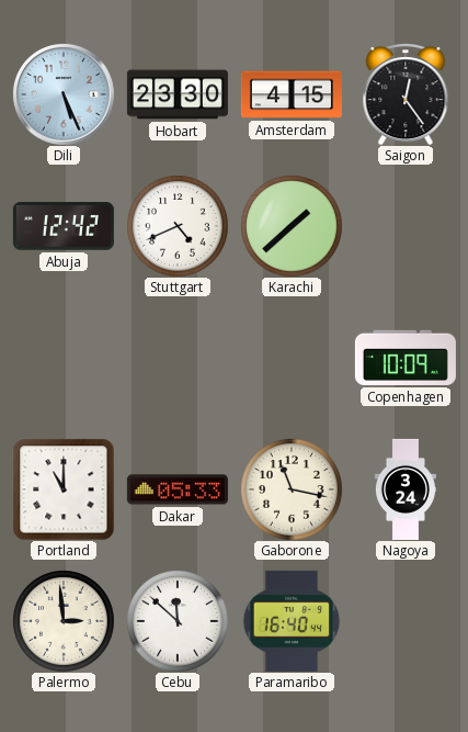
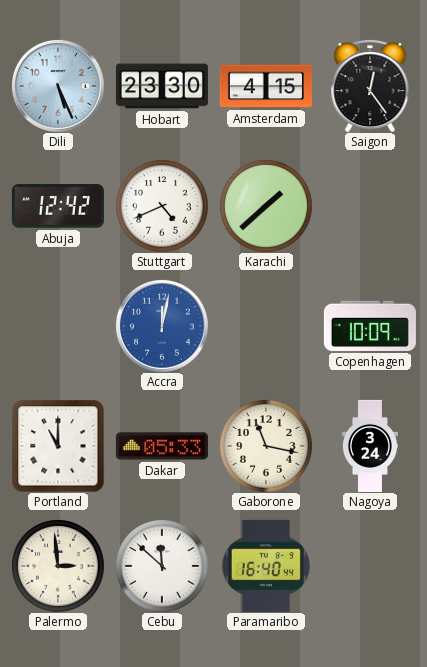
Accra: none -> 12:02 (162, 326)
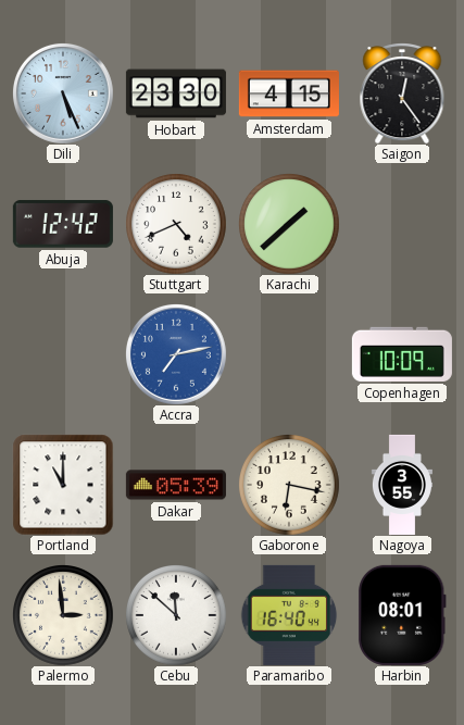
Accra: 12:02 -> 7:13 (176, 354)
Dakar: 05:33 -> 05:39 (176, 485)
Gaborone: 11:17 -> 6:17 (289, 485)
Nagoya: 3:24 -> 3:55 (402, 485)
Harbin: none -> 08:01 (402, 615)
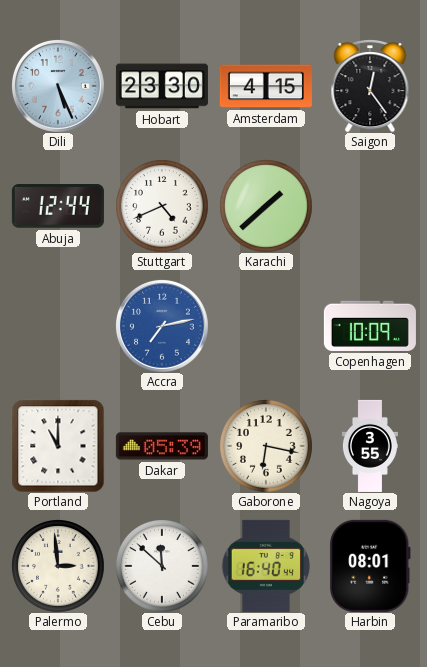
Abuja: 12:42 -> 12:44 (58, 206)
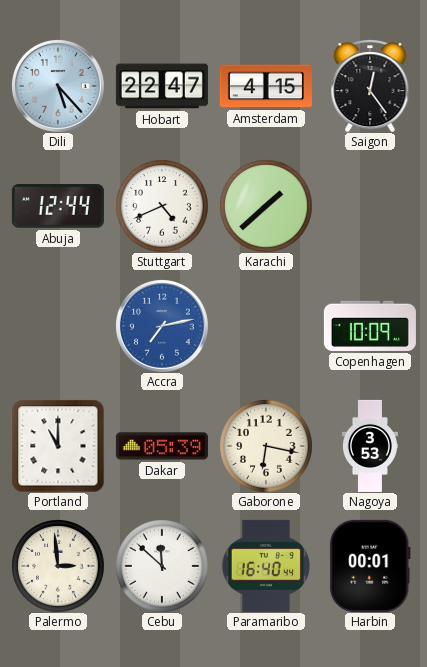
Dili: 5:26 -> 5:23 (58, 86)
Hobart: 23:30 -> 22:47 (162, 86)
Nagoya: 3:55 -> 3:53 (370, 446)
Harbin: 08:01 -> 00:01 (370, 566)
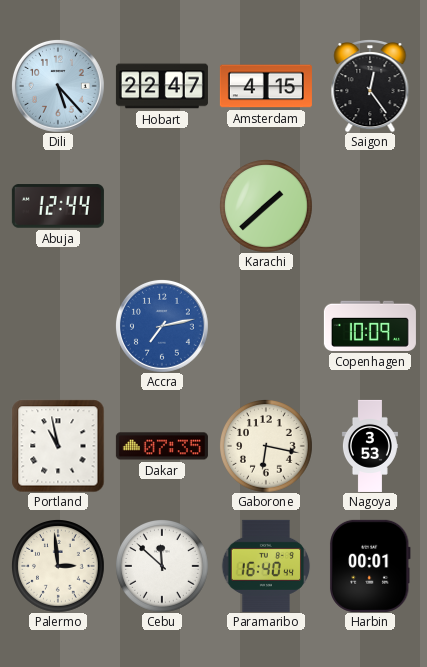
Stuttgart: 4:41 -> none (162, 206)
Portland: 11:00 -> 10:58 (58, 446)
Dakar: 05:39 -> 07:35 (162, 446)
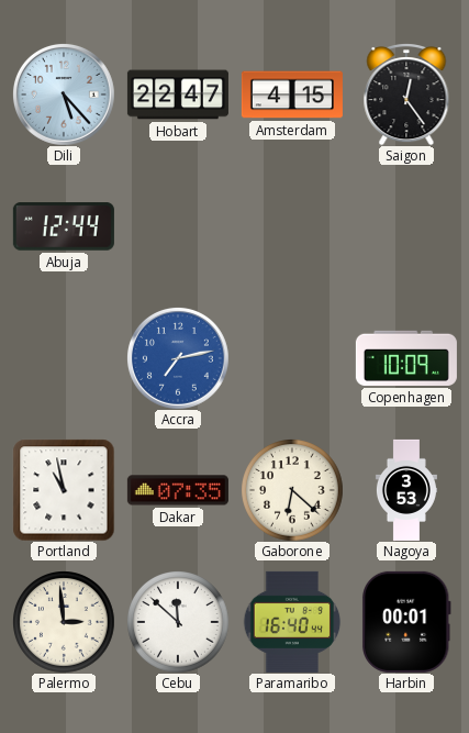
Karachi: 1:38 -> none (266, 206)
Gaborone: 6:17 -> 6:22 (292, 490)
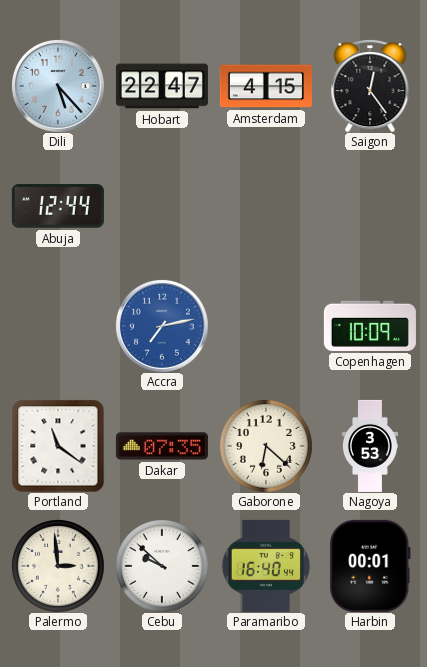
Portland: 10:58 -> 11:21 (58, 446)
Cebu: 11:52 -> 9:52 (162, 566)
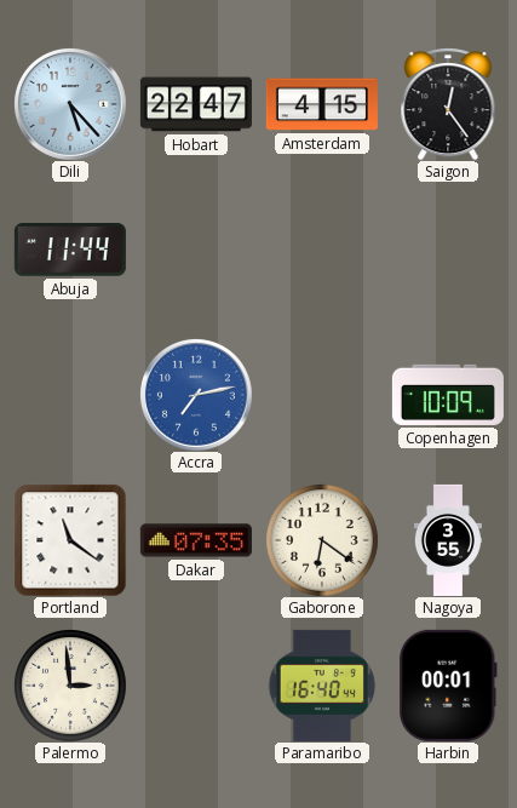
Abuja: 12:44 -> 11:44 (70, 250)
Gaborone: 6:22 -> 6:21 (322, 540)
Nagoya: 3:53 -> 3:55 (448, 540)
Cebu: 9:52 -> none (162, 566)
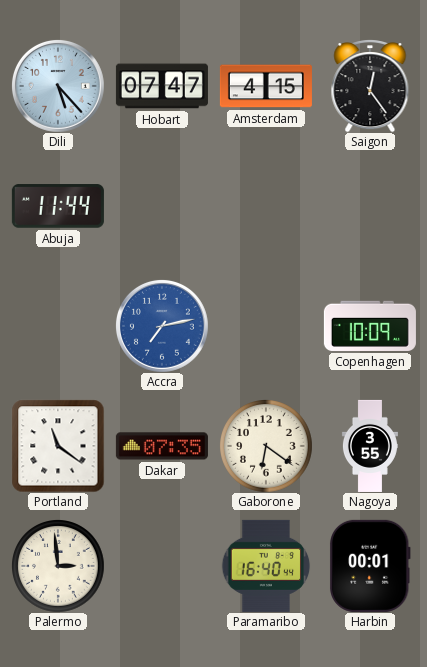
Hobart: 22:47 -> 07:47 (162, 86)
